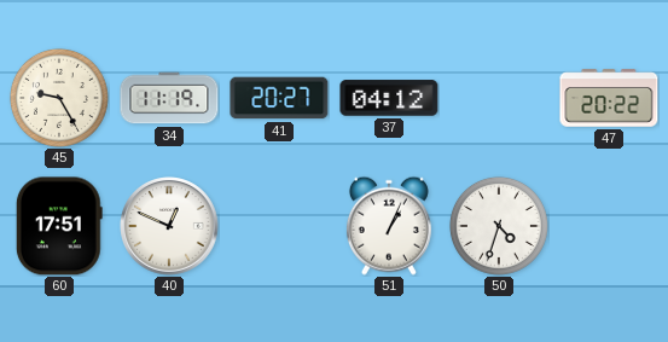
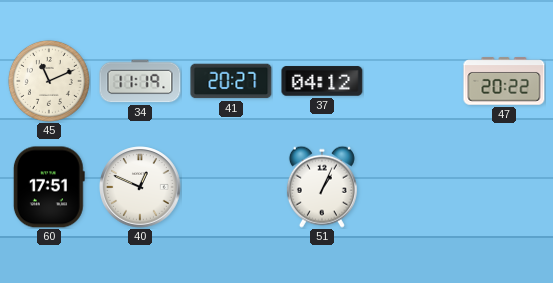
45: 9:25 -> 11:11 (49, 81)
50: 4:33 -> none (499, 226)
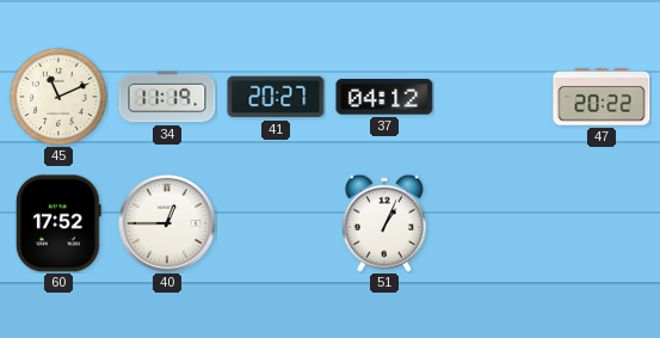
60: 17:51 -> 17:52 (58, 223)
40: 12:49 -> 12:45 (167, 223)
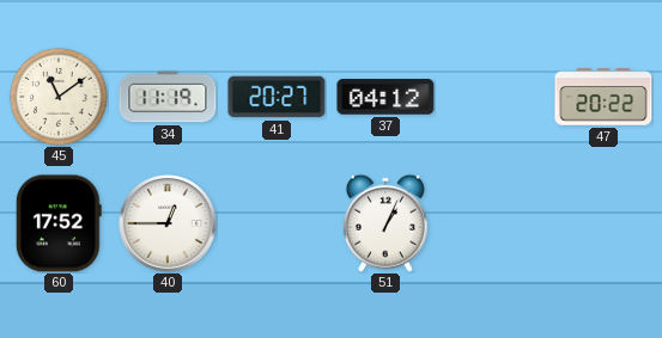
45: 11:11 -> 11:09 (59, 97)
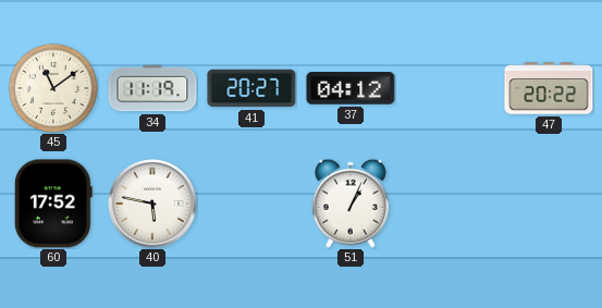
40: 12:45 -> 5:47 (152, 204)
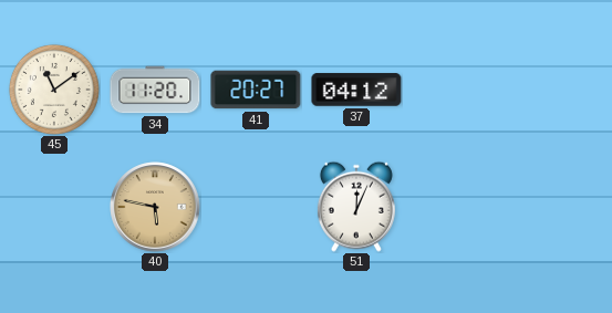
34: 11:19 -> 11:20 (155, 90)
47: 20:22 -> none (549, 88)
60: 17:52 -> none (53, 204)
40 dial: white -> champagne (155, 207)
51: 1:04 -> 12:04 (356, 207)
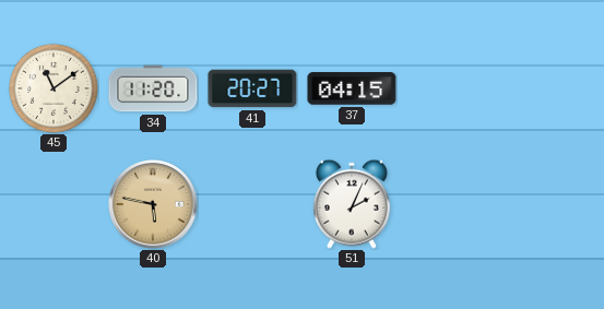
37: 04:12 -> 04:15 (352, 88)
51: 12:04 -> 2:04 (352, 204)
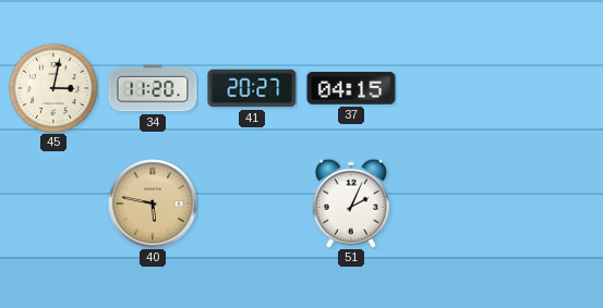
45: 11:09 -> 3:02 (53, 88)
